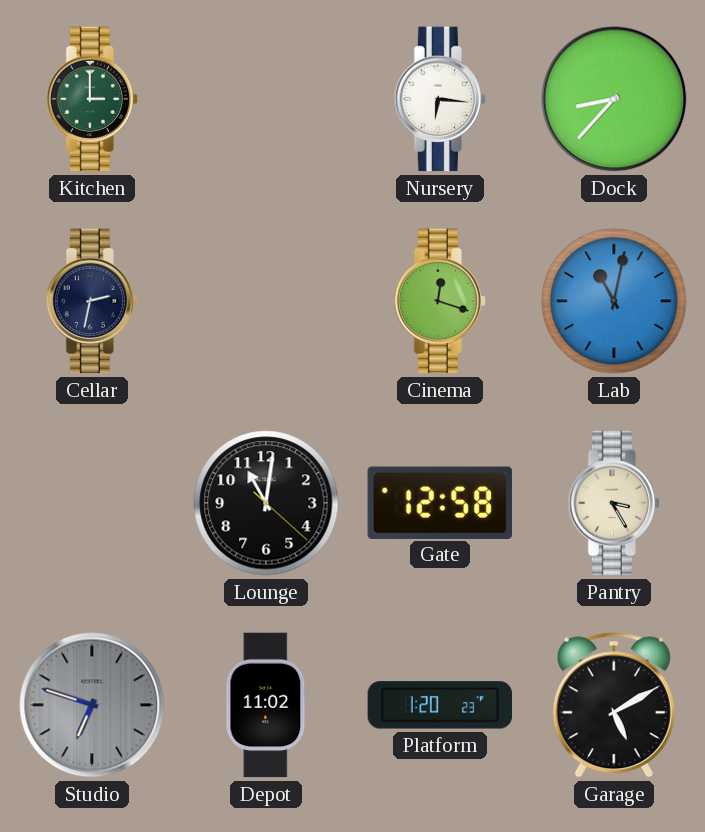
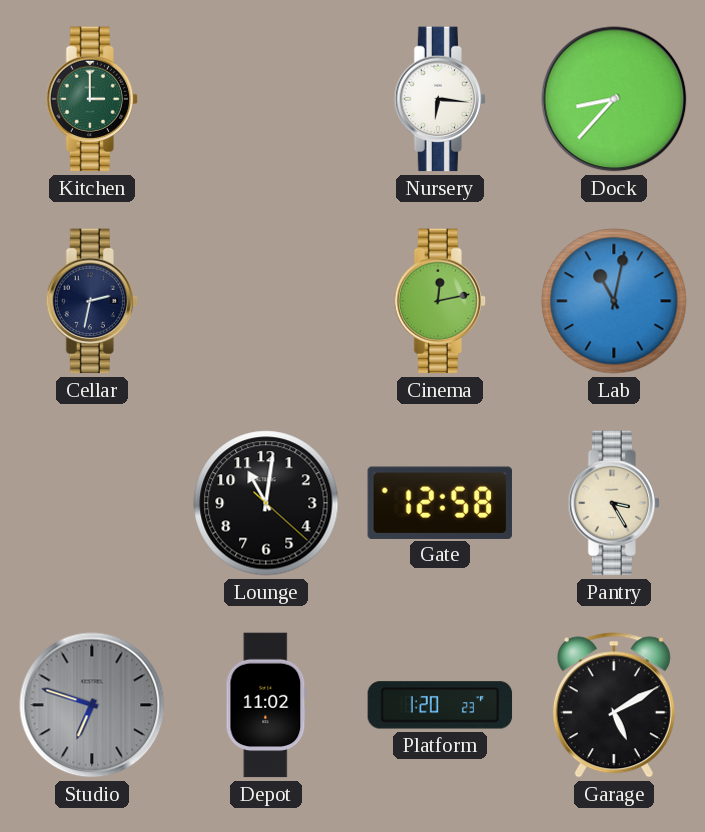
Cinema: 12:18 -> 12:13 (440, 301)
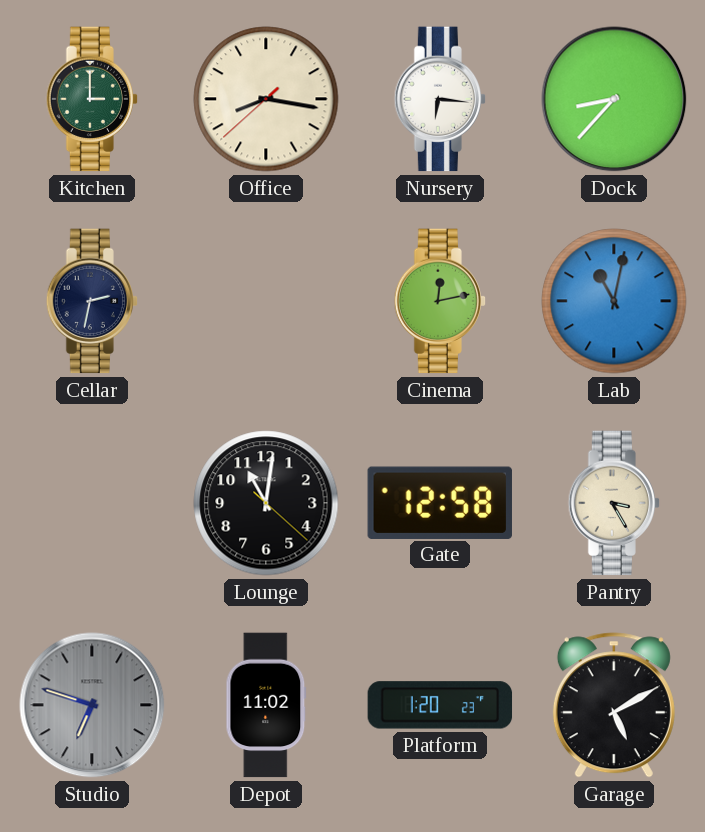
Office: none -> 8:16 (266, 99)
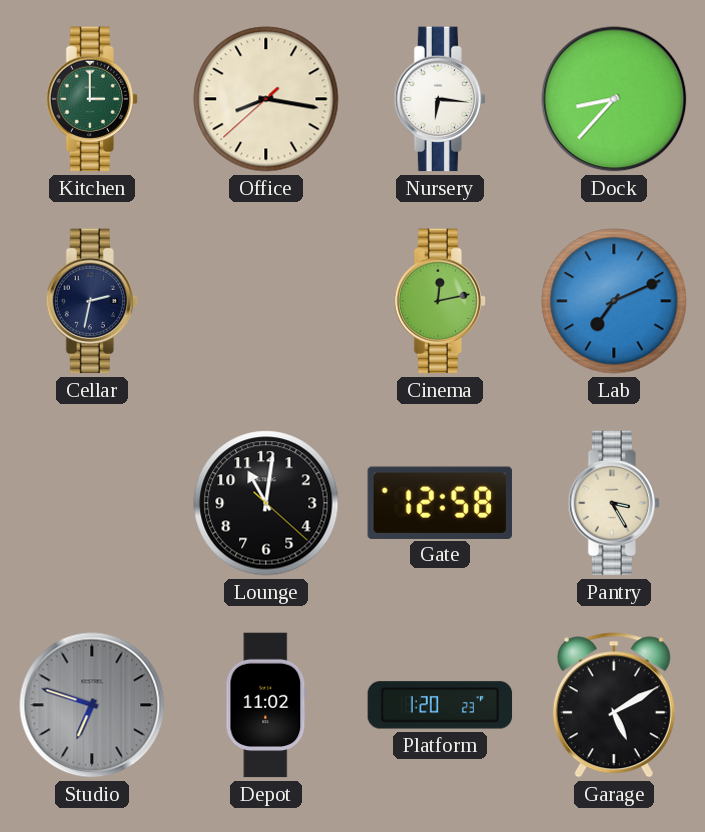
Lab: 11:02 -> 7:11 (614, 301)
